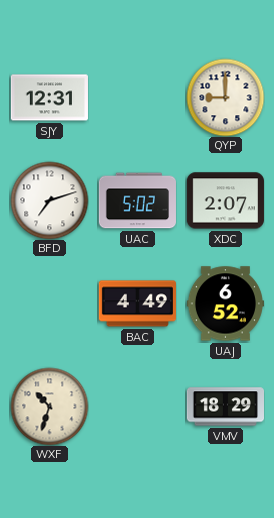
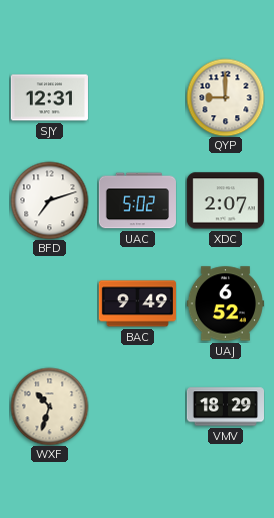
BAC: 4:49 -> 9:49 (137, 304)
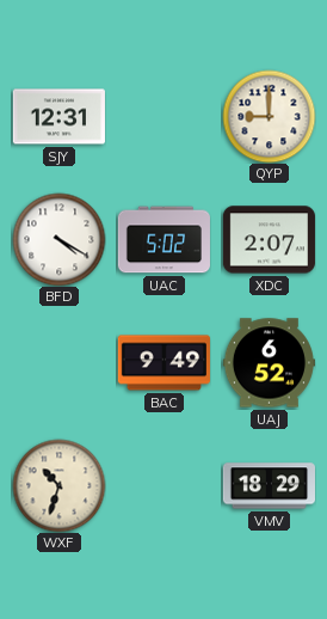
BFD: 7:12 -> 4:20 (58, 239)
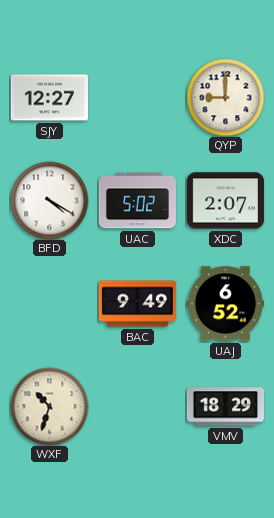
SJY: 12:31 -> 12:27 (49, 98)
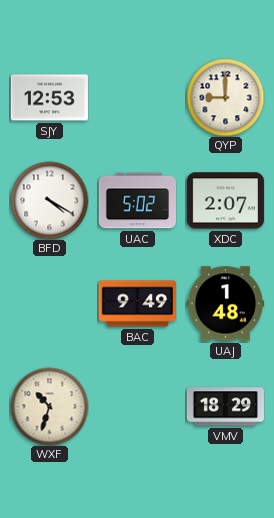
SJY: 12:27 -> 12:53 (49, 98)
UAJ: 6:52 -> 1:48 (225, 304)
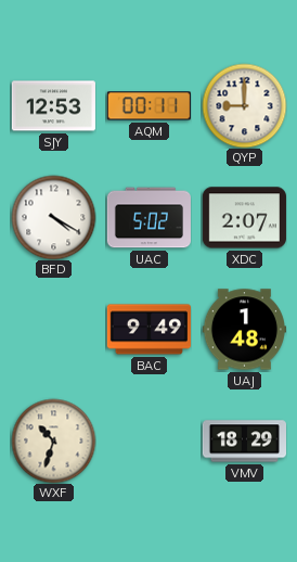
AQM: none -> 00:11 (148, 106)
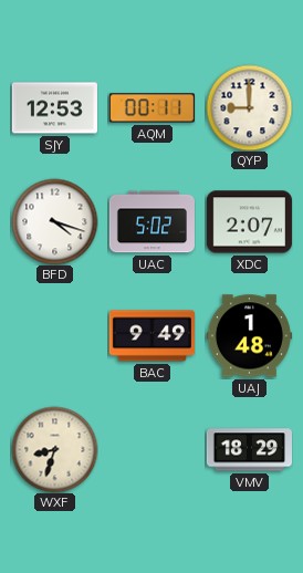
BFD: 4:20 -> 4:18 (54, 221)
WXF: 10:33 -> 8:33 (54, 449)
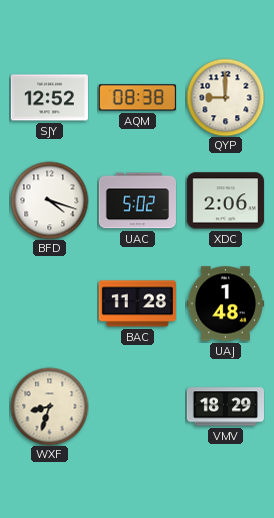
SJY: 12:53 -> 12:52 (49, 98)
AQM: 00:11 -> 08:38 (137, 98)
XDC: 2:07 -> 2:06 (225, 201)
BAC: 9:49 -> 11:28 (137, 304)
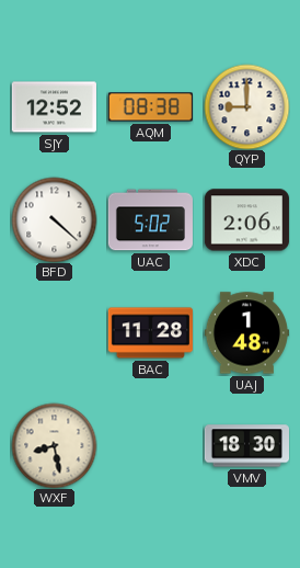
BFD: 4:18 -> 4:22 (54, 219)
WXF: 8:33 -> 8:28 (54, 445)
VMV: 18:29 -> 18:30 (246, 446)
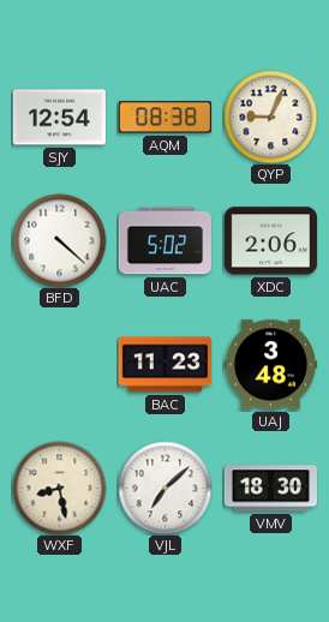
SJY: 12:52 -> 12:54 (59, 118)
QYP: 9:00 -> 9:04 (270, 116)
BAC: 11:28 -> 11:23 (164, 365)
UAJ: 1:48 -> 3:48 (270, 365)
VJL: none -> 7:08 (164, 488)
